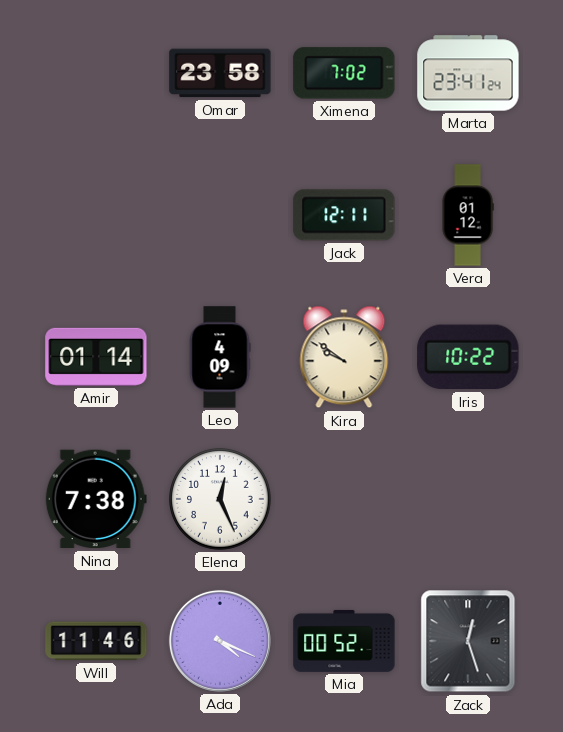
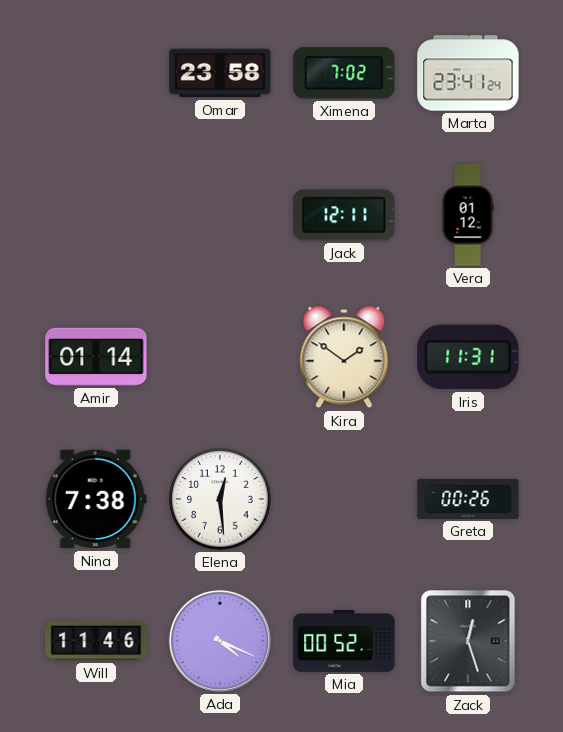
Leo: 4:09 -> none (220, 357)
Kira: 9:51 -> 1:51 (344, 357)
Iris: 10:22 -> 11:31 (468, 357)
Elena: 12:26 -> 12:29 (220, 499)
Greta: none -> 00:26 (468, 499)
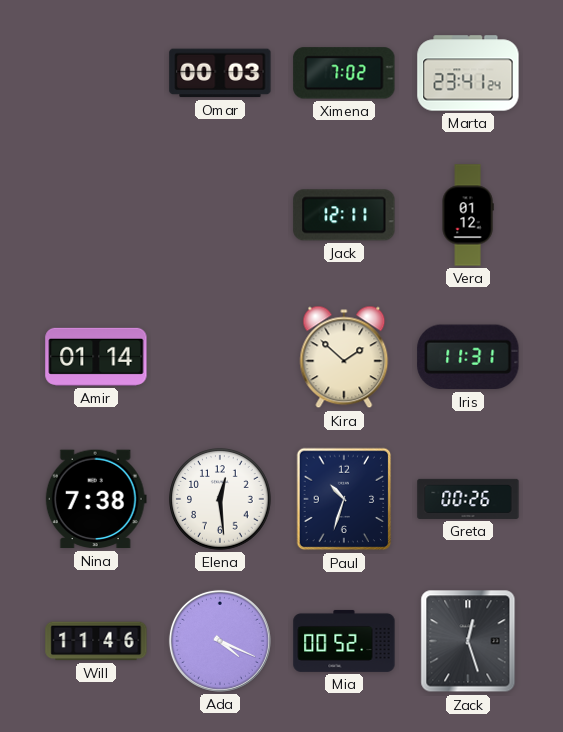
Omar: 23:58 -> 00:03 (220, 73)
Kira: 1:51 -> 1:52 (344, 357)
Paul: none -> 10:33 (344, 499)
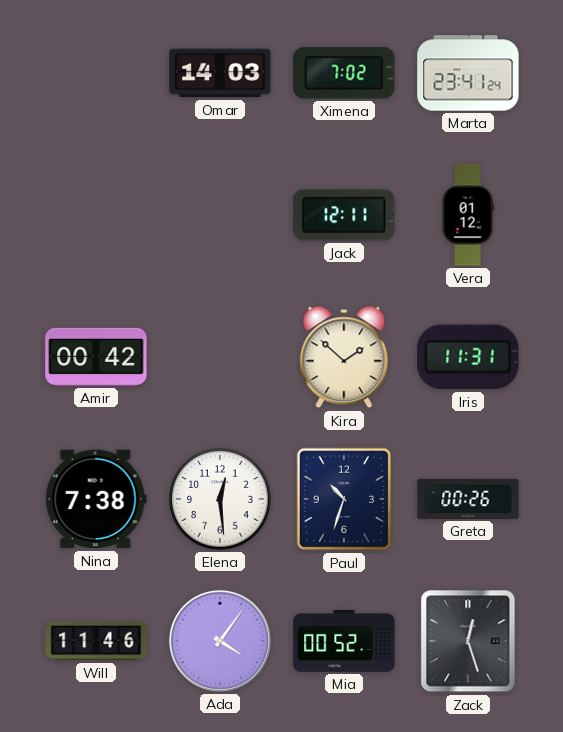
Omar: 00:03 -> 14:03 (220, 73)
Amir: 01:14 -> 00:42 (96, 357)
Ada: 4:19 -> 4:06 (220, 641)
